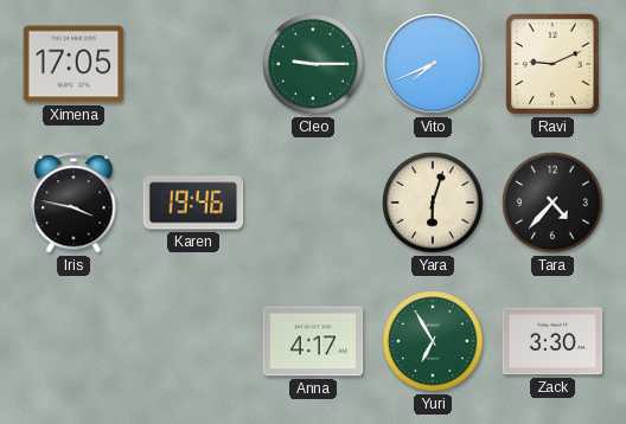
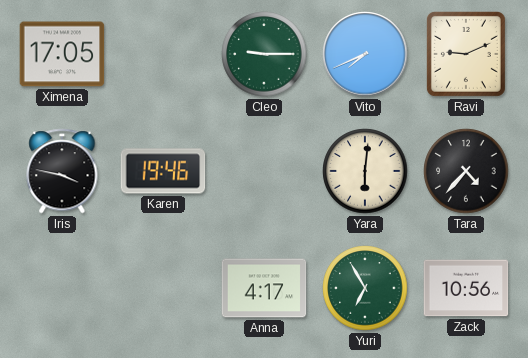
Yara: 6:03 -> 6:01 (365, 171)
Zack: 3:30 -> 10:56 (466, 288)
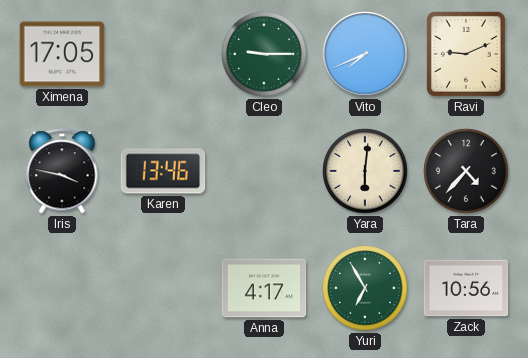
Karen: 19:46 -> 13:46 (163, 171)
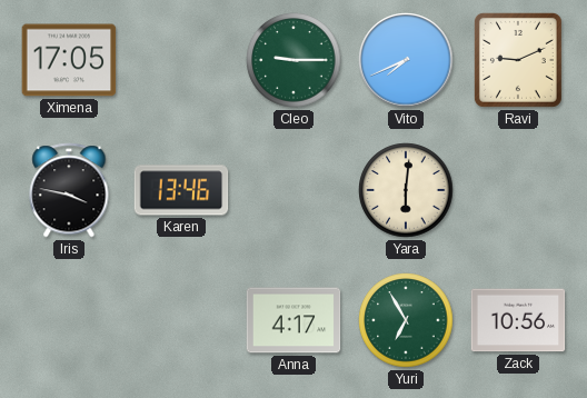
Tara: 4:37 -> none (466, 171)
